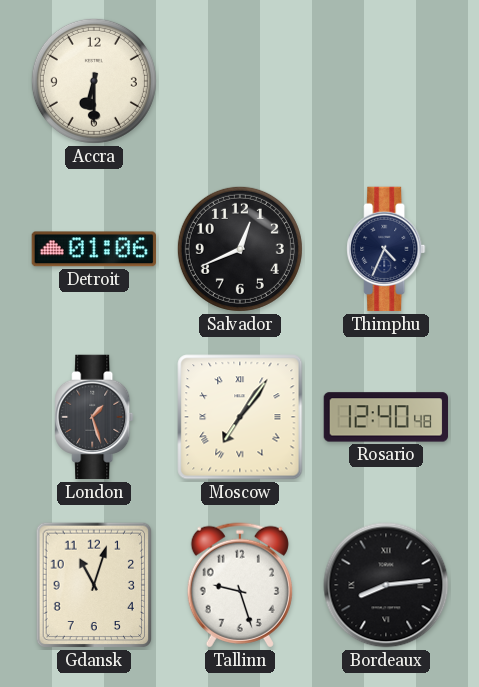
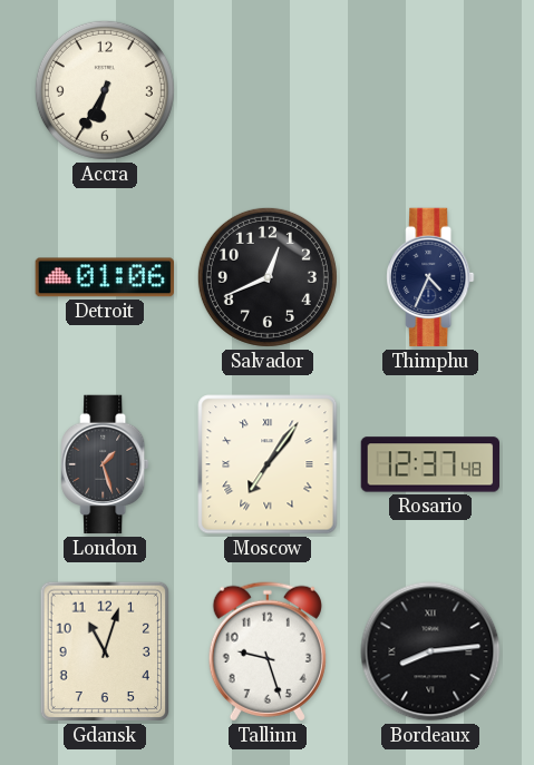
Accra: 6:30 -> 6:35 (105, 90)
Rosario: 12:40 -> 12:37 (429, 464)
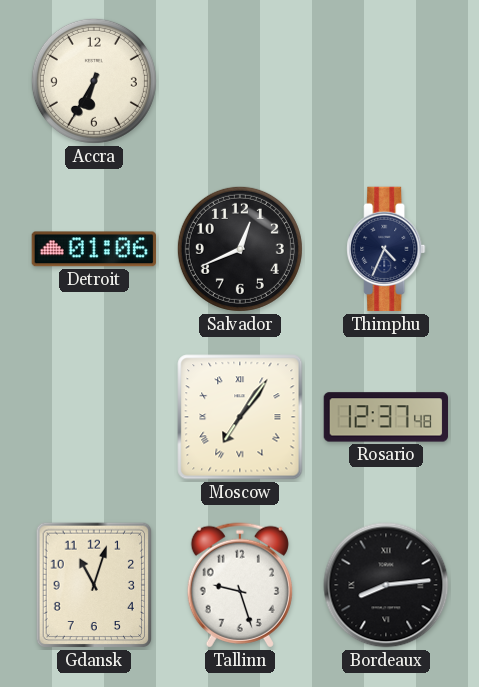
London: 1:27 -> none (105, 464)
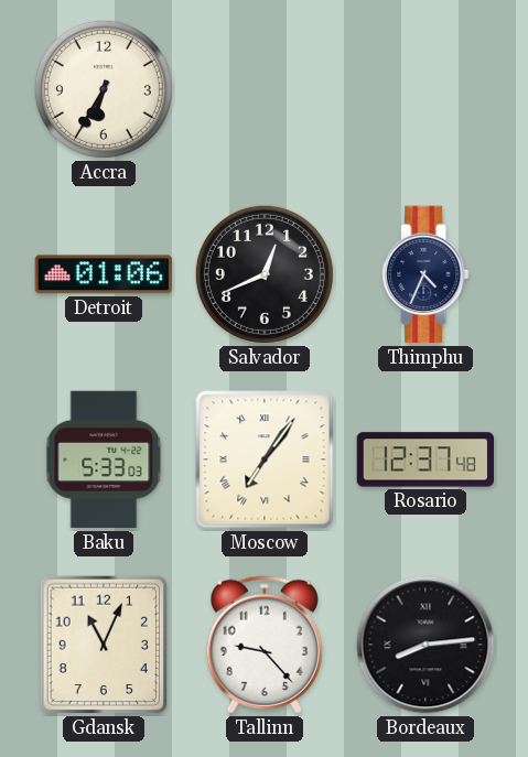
Baku: none -> 5:33 (104, 459)
Gdansk: 11:03 -> 11:04 (104, 645)
Tallinn: 9:27 -> 9:23 (265, 645)
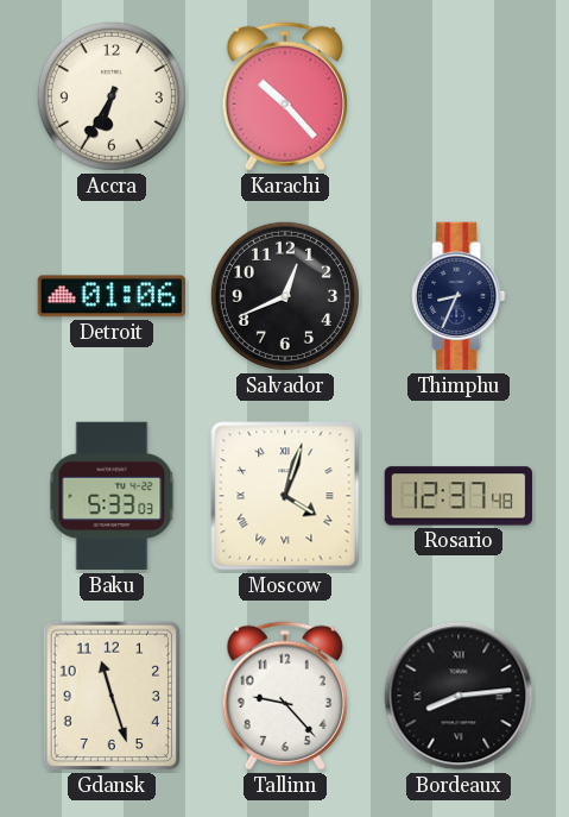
Karachi: none -> 10:23 (285, 96)
Thimphu: 4:34 -> 8:34 (459, 296)
Moscow: 7:06 -> 4:03 (285, 496)
Gdansk: 11:04 -> 11:27 (112, 696)
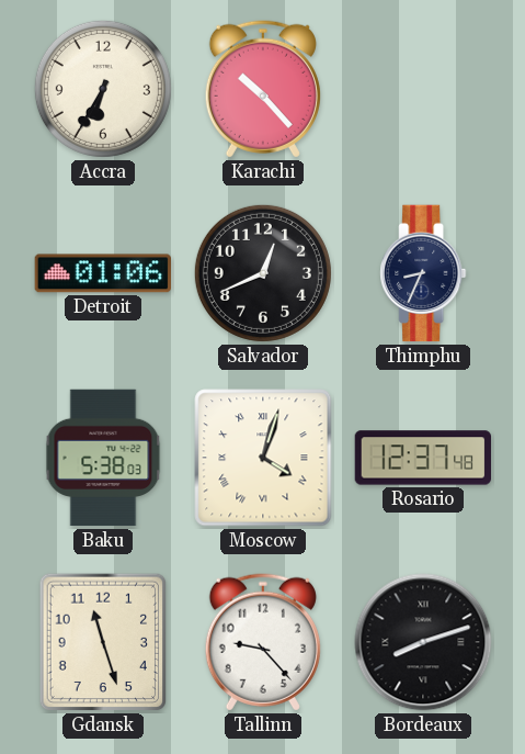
Baku: 5:33 -> 5:38 (103, 458)
Bordeaux: 8:14 -> 8:12 (423, 642)
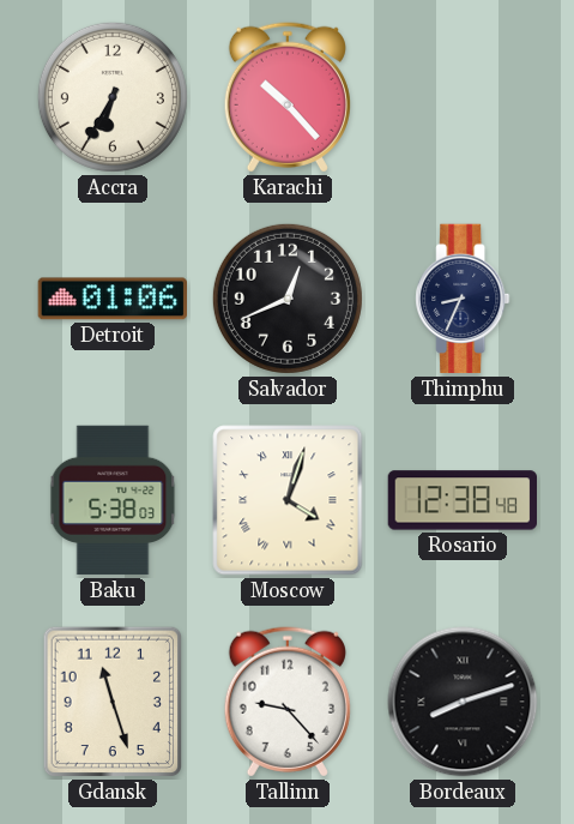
Rosario: 12:37 -> 12:38 (461, 500)
